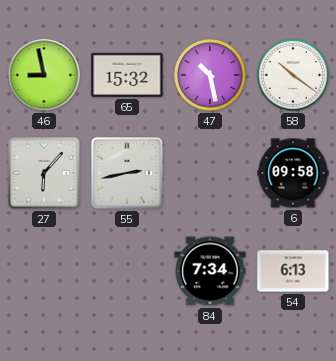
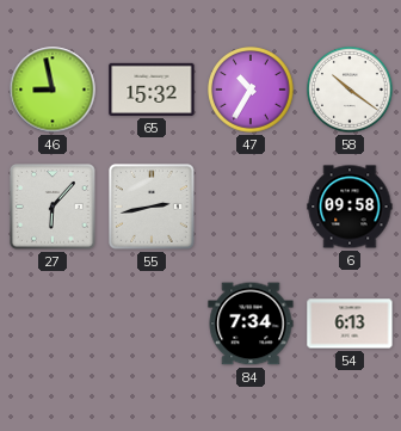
47: 10:28 -> 10:35 (251, 90)
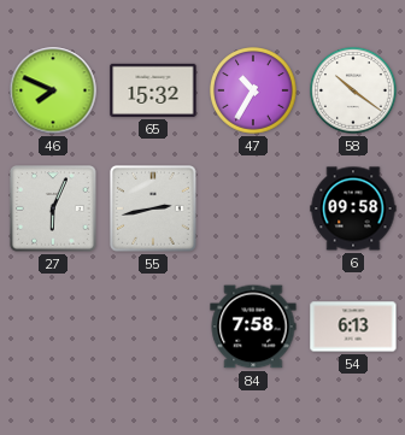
46: 8:58 -> 7:49 (53, 90)
27: 6:07 -> 6:04 (54, 208)
84: 7:34 -> 7:58 (253, 327)
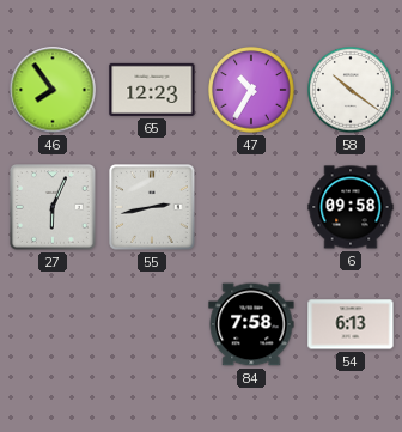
46: 7:49 -> 7:54 (53, 90)
65: 15:32 -> 12:23 (152, 90)
